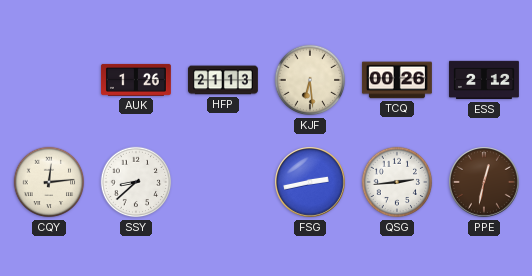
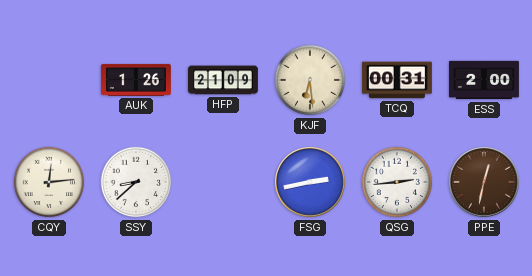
HFP: 21:13 -> 21:09 (223, 80)
TCQ: 00:26 -> 00:31 (397, 80)
ESS: 2:12 -> 2:00 (484, 80)
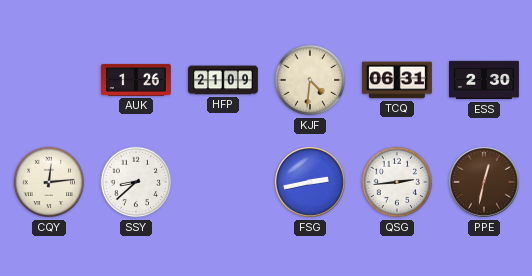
KJF: 6:29 -> 4:31 (310, 80)
TCQ: 00:31 -> 06:31 (397, 80)
ESS: 2:00 -> 2:30 (484, 80)
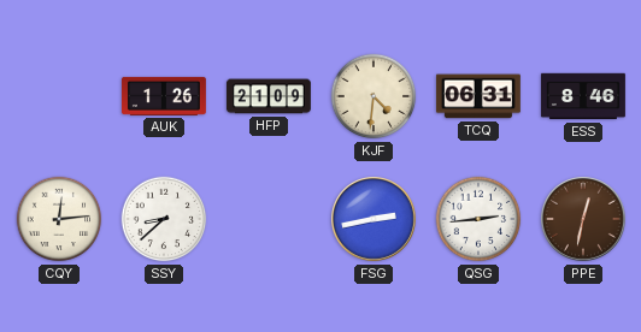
ESS: 2:30 -> 8:46 (583, 96)
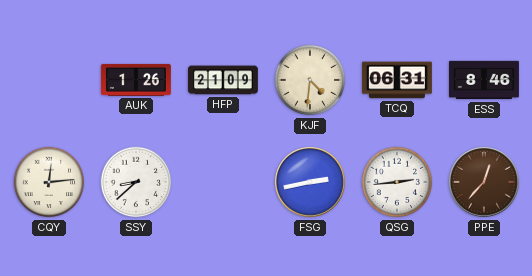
PPE: 12:32 -> 12:37 (485, 183)
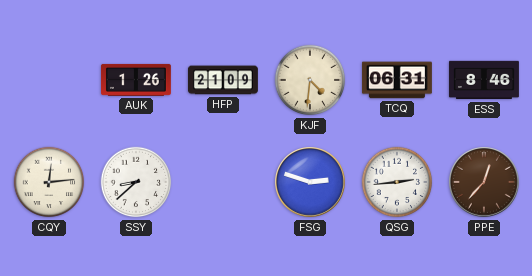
FSG: 2:43 -> 2:48 (311, 183)
